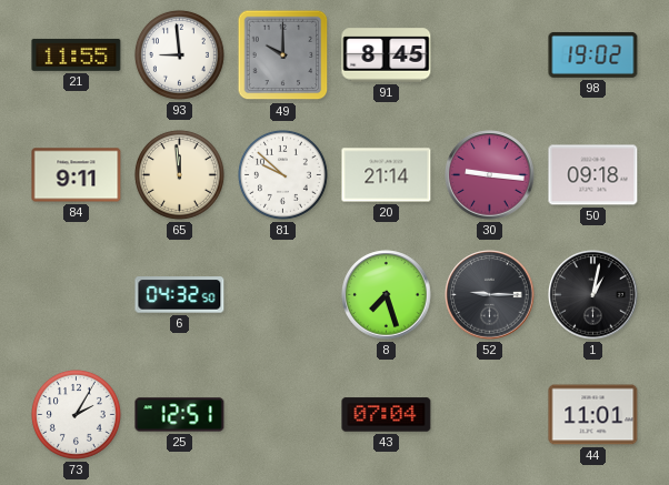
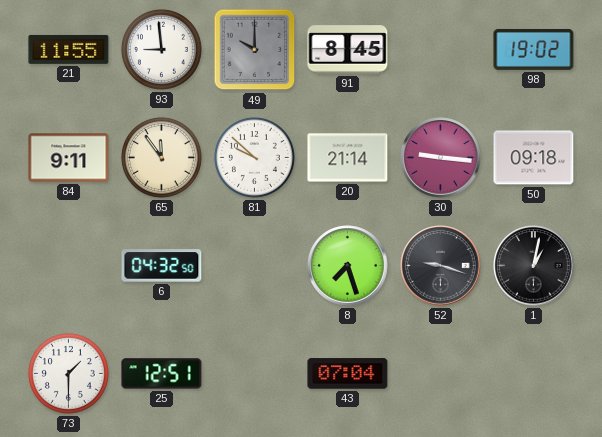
65: 11:59 -> 11:54 (161, 157)
52: 9:15 -> 9:18 (441, 266)
73: 2:05 -> 1:30 (68, 373)
44: 11:01 -> none (593, 415)
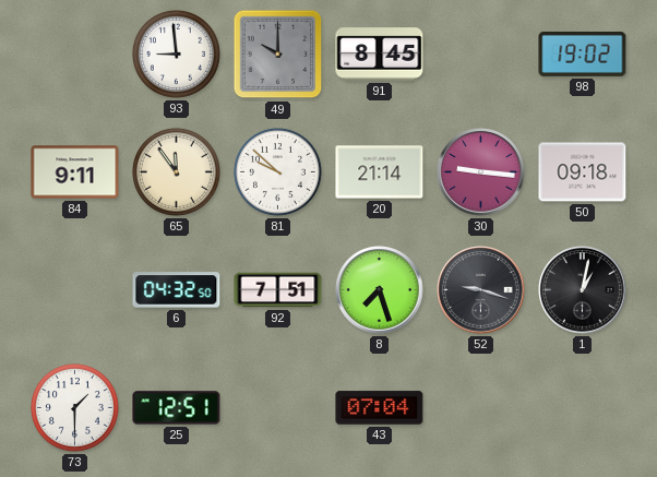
21: 11:55 -> none (69, 49)
92: none -> 7:51 (278, 290)
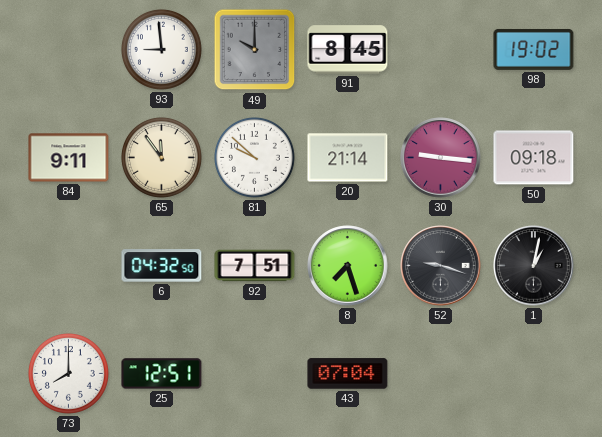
73: 1:30 -> 8:00 (68, 373)
